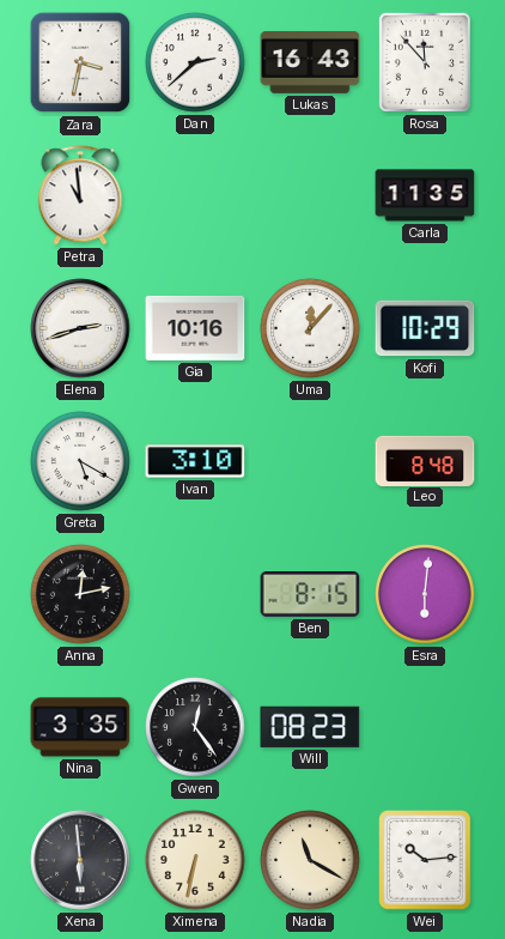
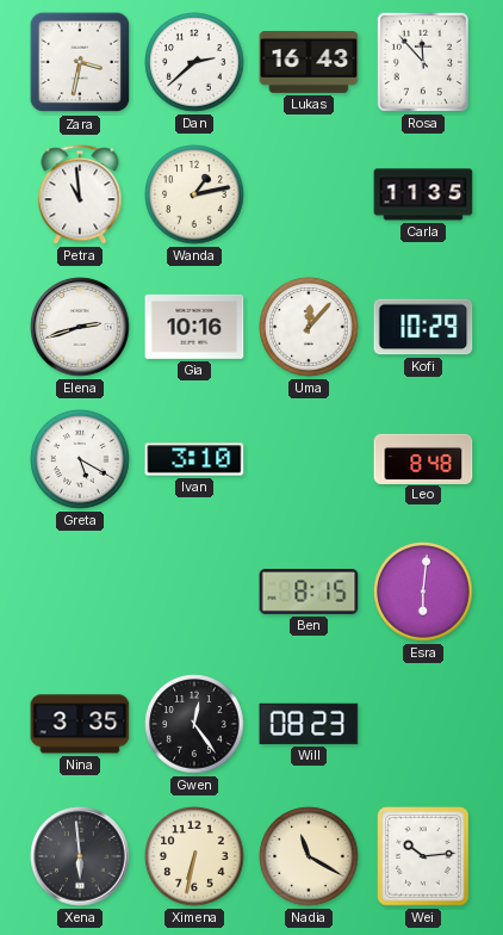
Wanda: none -> 1:13 (194, 194)
Anna: 12:13 -> none (80, 594)
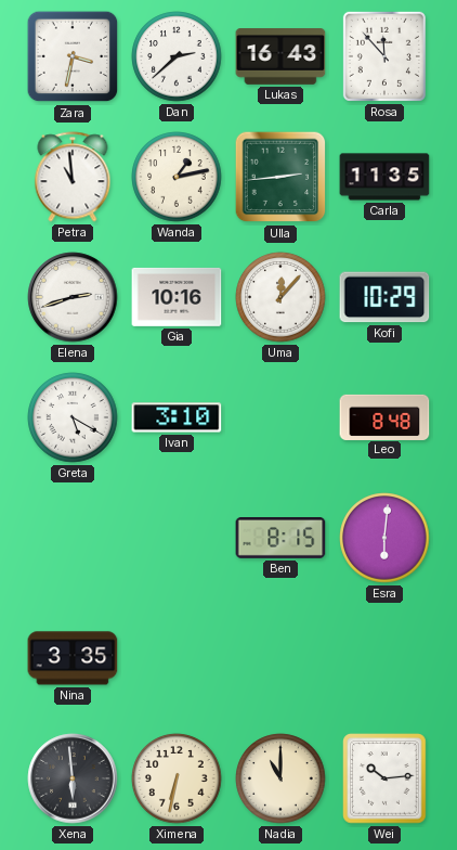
Ulla: none -> 2:44 (280, 177)
Gwen: 12:24 -> none (194, 724)
Will: 08:23 -> none (309, 724)
Nadia: 11:20 -> 11:00 (280, 778)
